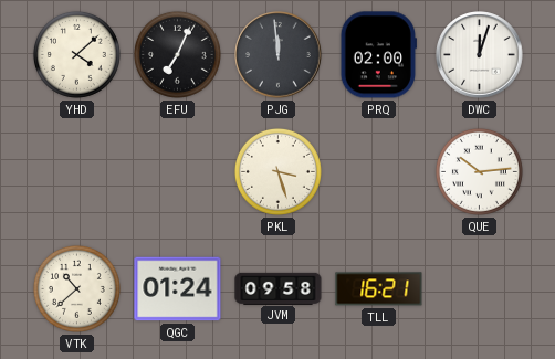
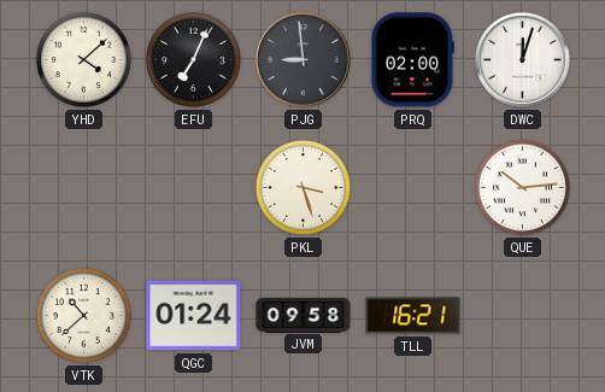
PJG: 11:59 -> 8:59 (304, 60)
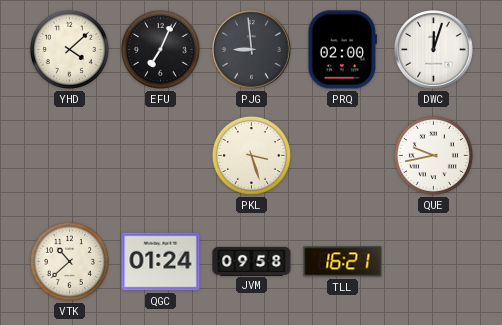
QUE: 10:14 -> 9:43 (433, 155)
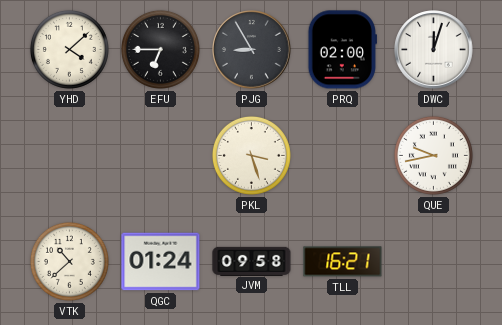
EFU: 7:04 -> 6:45 (160, 49)
PJG: 8:59 -> 8:55 (252, 50)
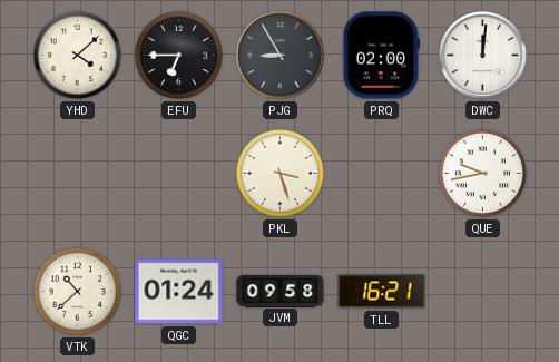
DWC: 12:03 -> 12:01 (483, 56)
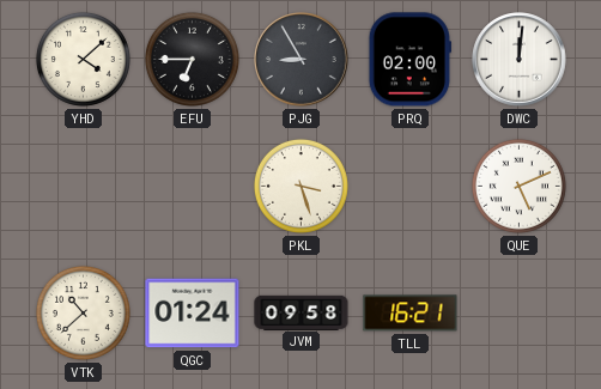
QUE: 9:43 -> 5:11 (518, 186)
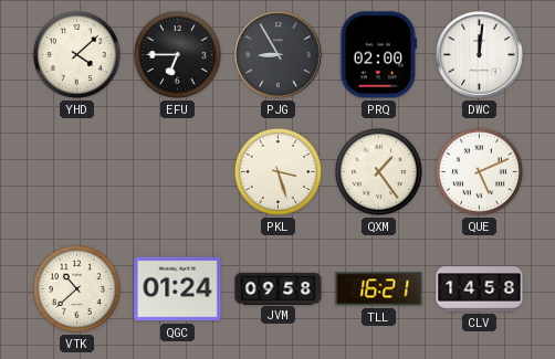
QXM: none -> 1:24 (378, 171)
CLV: none -> 14:58 (480, 289)
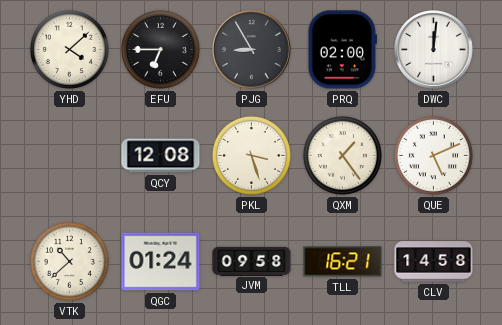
QCY: none -> 12:08 (161, 156)
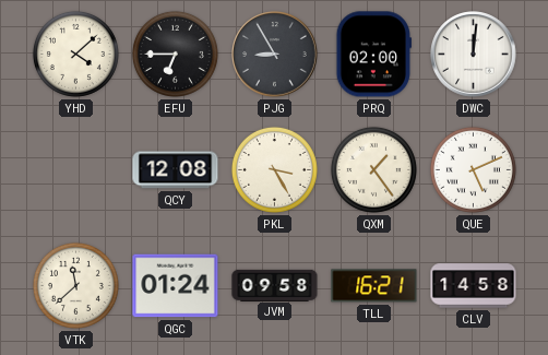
PKL: 3:27 -> 3:25 (274, 169)
VTK: 10:38 -> 11:38 (75, 285)
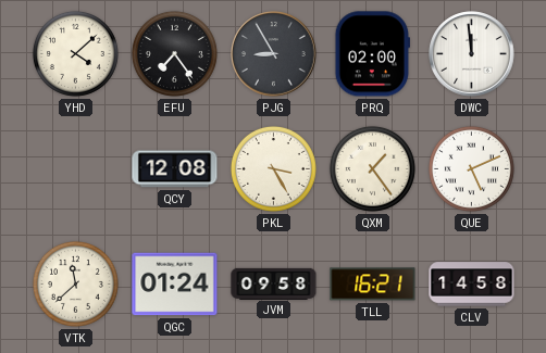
EFU: 6:45 -> 7:24 (174, 53)
DWC: 12:01 -> 11:59 (472, 54)
